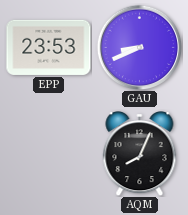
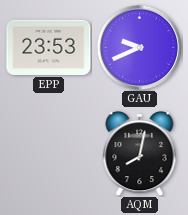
GAU: 8:41 -> 9:41 (139, 47)
AQM: 8:04 -> 8:02 (140, 154)
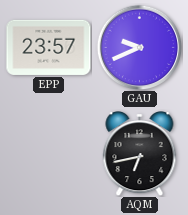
EPP: 23:53 -> 23:57 (49, 47)
AQM: 8:02 -> 6:43 (140, 154)
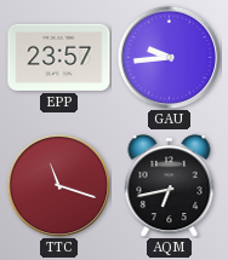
GAU: 9:41 -> 9:44 (169, 57)
TTC: none -> 11:18 (58, 185)
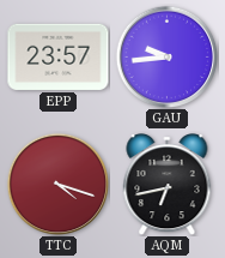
TTC: 11:18 -> 4:18 (57, 184)
